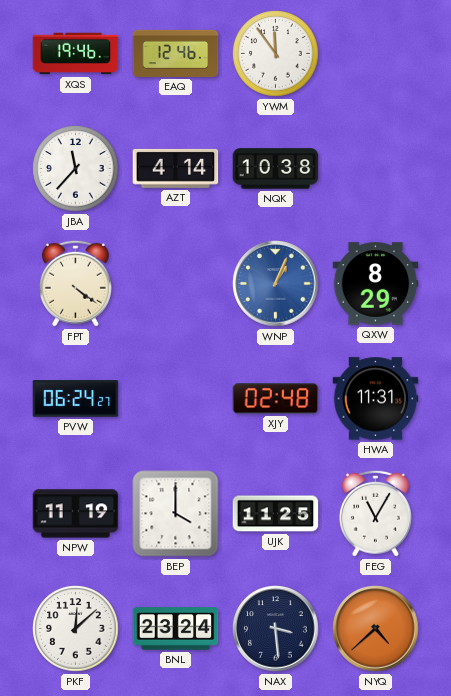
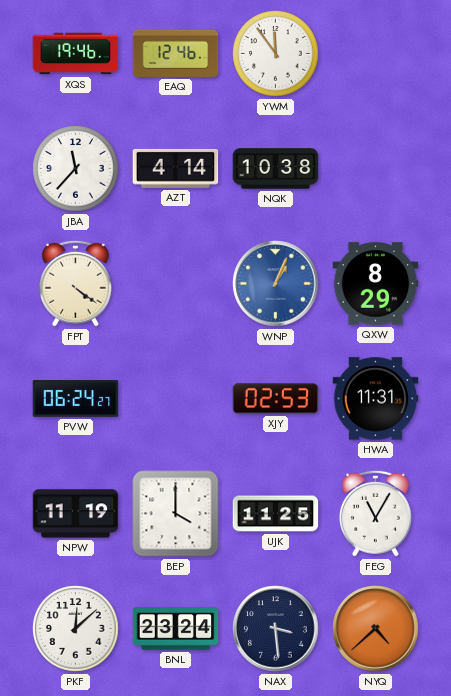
XJY: 02:48 -> 02:53 (276, 399)
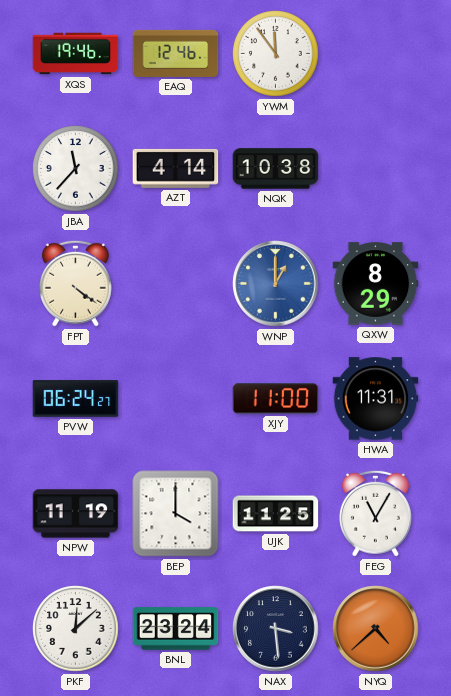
WNP: 1:04 -> 1:00 (276, 284)
XJY: 02:53 -> 11:00 (276, 399)
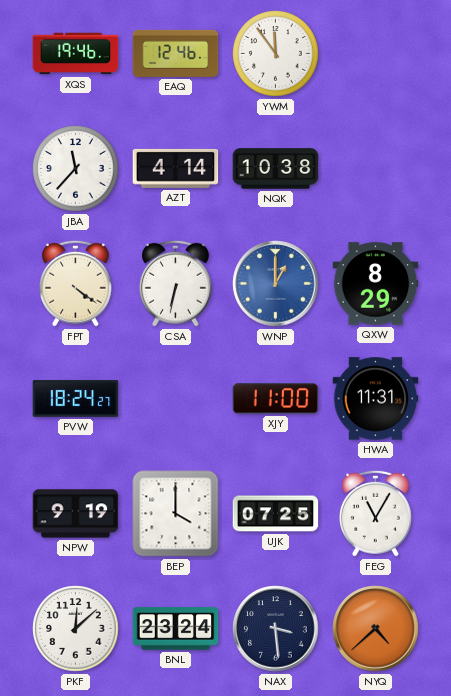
CSA: none -> 6:32 (175, 283)
PVW: 06:24 -> 18:24 (76, 399)
NPW: 11:19 -> 9:19 (76, 514)
UJK: 11:25 -> 07:25 (276, 514)
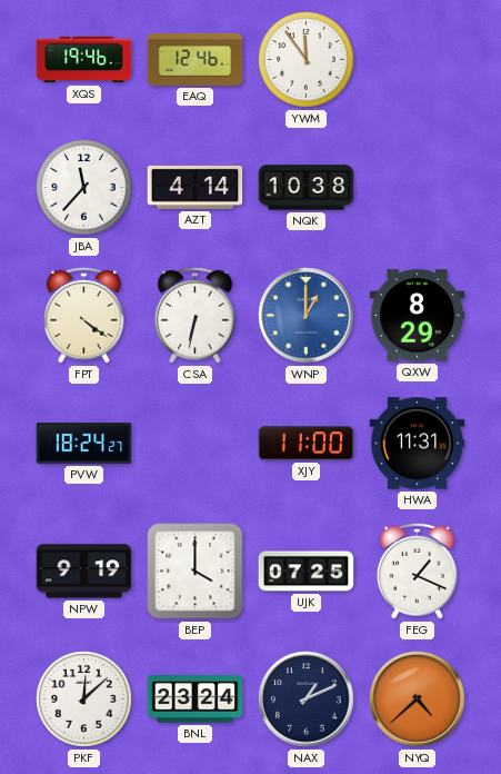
FEG: 11:05 -> 1:19 (417, 570)
NAX: 3:29 -> 1:11 (307, 699)
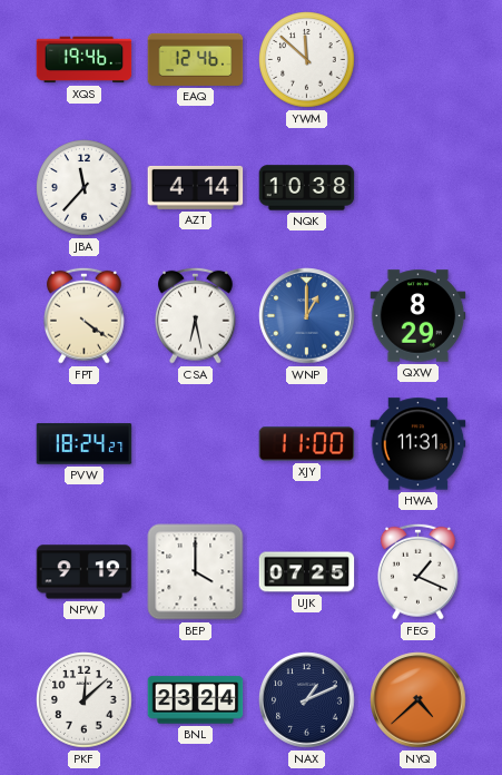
YWM: 11:54 -> 11:52 (307, 60)
CSA: 6:32 -> 6:28 (195, 315)
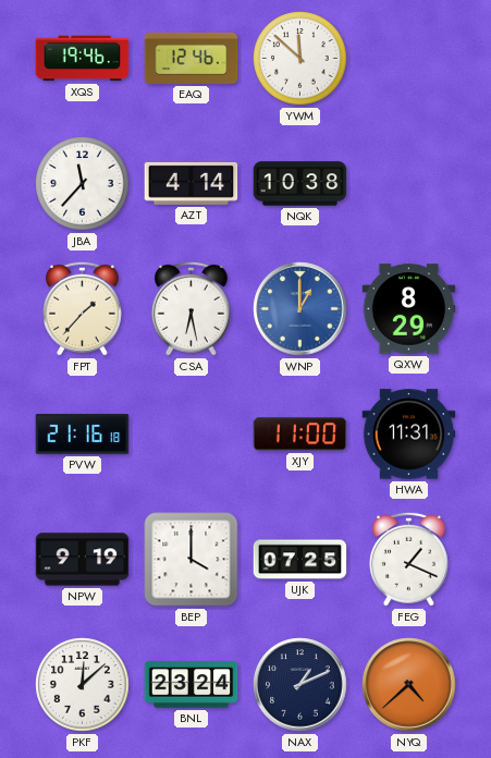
FPT: 4:21 -> 1:37 (82, 308)
PVW: 18:24 -> 21:16 (83, 435)
